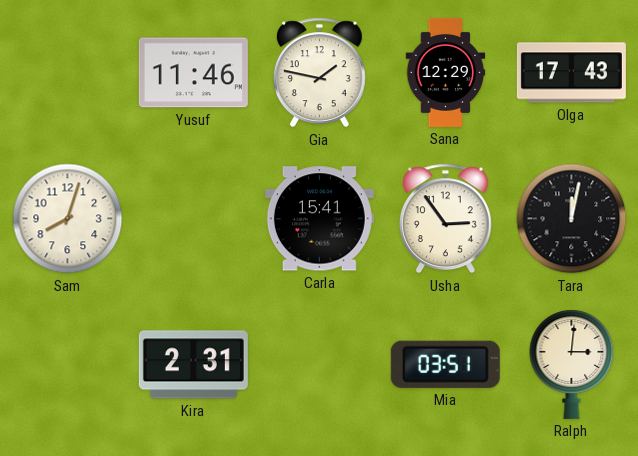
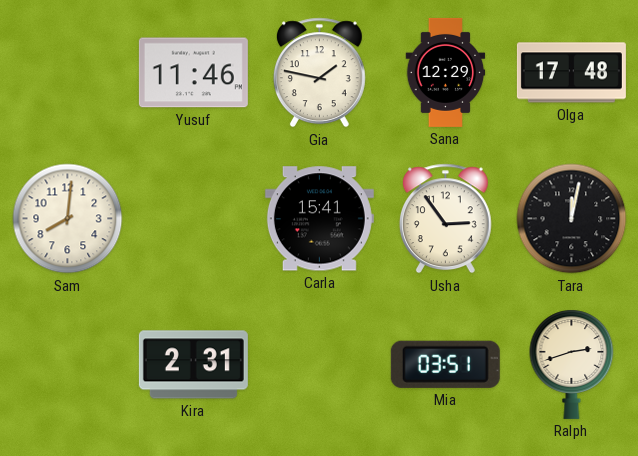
Olga: 17:43 -> 17:48 (571, 73)
Sam: 8:03 -> 8:01 (68, 219)
Ralph: 3:01 -> 2:42 (572, 364)
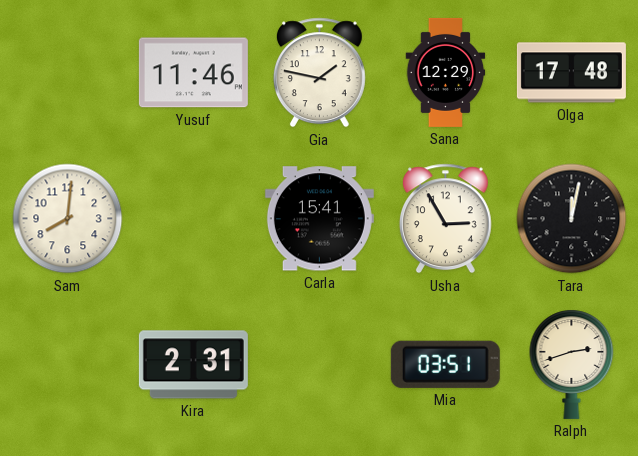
Usha: 2:54 -> 2:55 (445, 219)
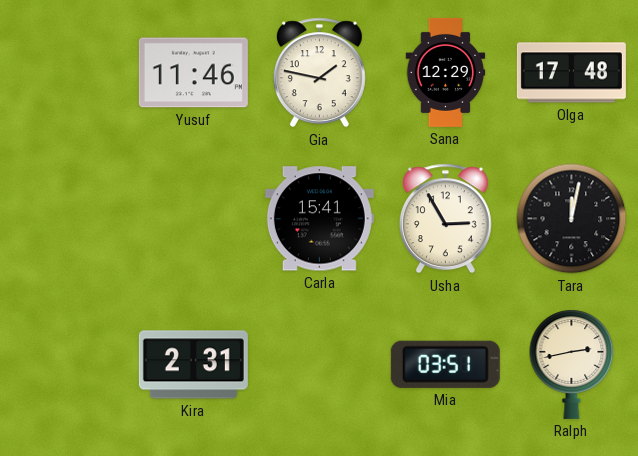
Sam: 8:01 -> none (68, 219)
Ralph: 2:42 -> 2:43 (572, 364)
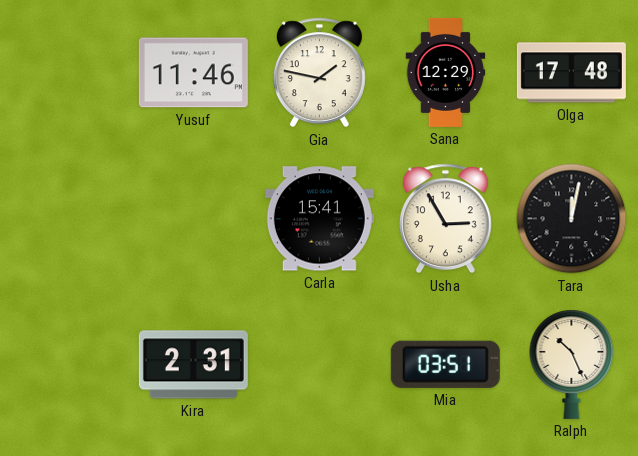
Ralph: 2:43 -> 10:26 (572, 364)
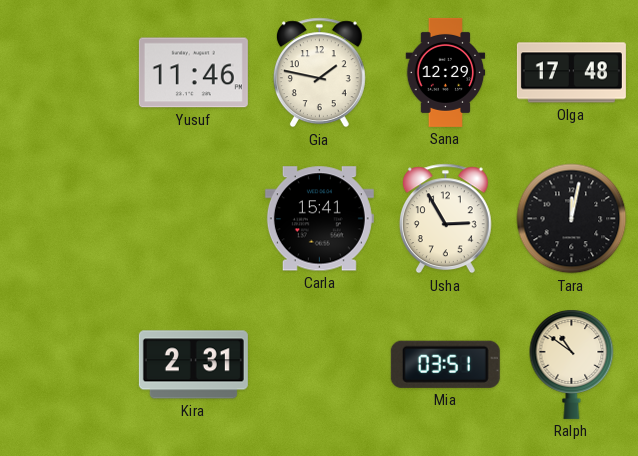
Ralph: 10:26 -> 10:51 (572, 364)
